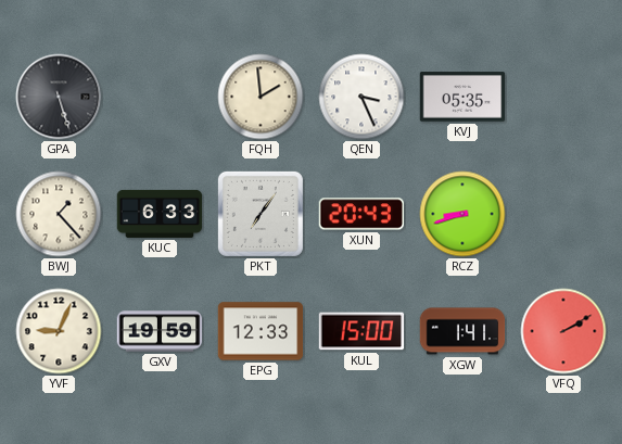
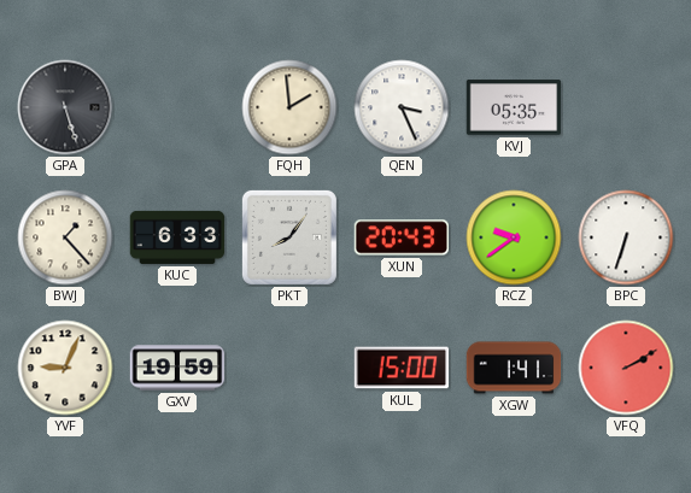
PKT: 7:06 -> 8:06 (289, 237)
RCZ: 8:42 -> 9:39 (514, 237)
BPC: none -> 6:33 (626, 237)
EPG: 12:33 -> none (261, 331)
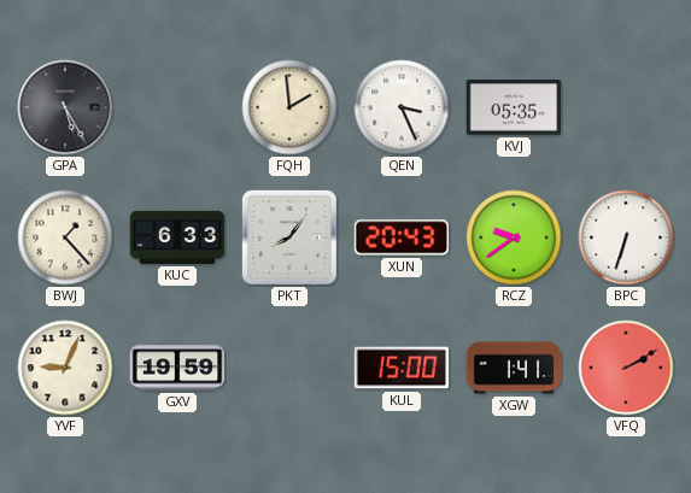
GPA: 5:27 -> 5:25 (65, 107)
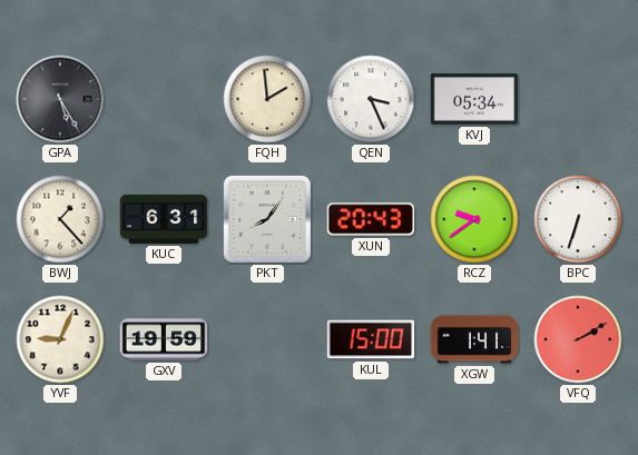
KVJ: 05:35 -> 05:34 (474, 99)
KUC: 6:33 -> 6:31 (164, 219)
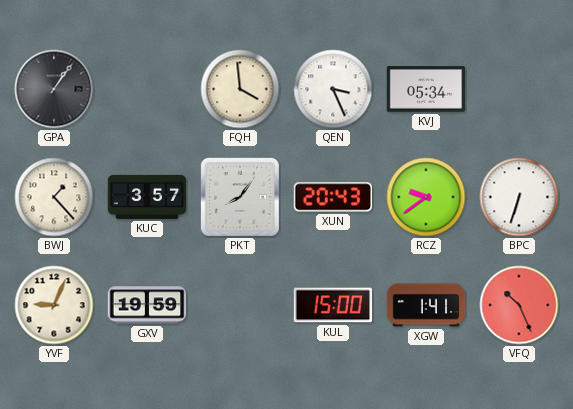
GPA: 5:25 -> 1:06 (54, 89)
FQH: 1:59 -> 3:59 (240, 89)
KUC: 6:31 -> 3:57 (147, 197)
VFQ: 2:10 -> 10:26 (519, 305)
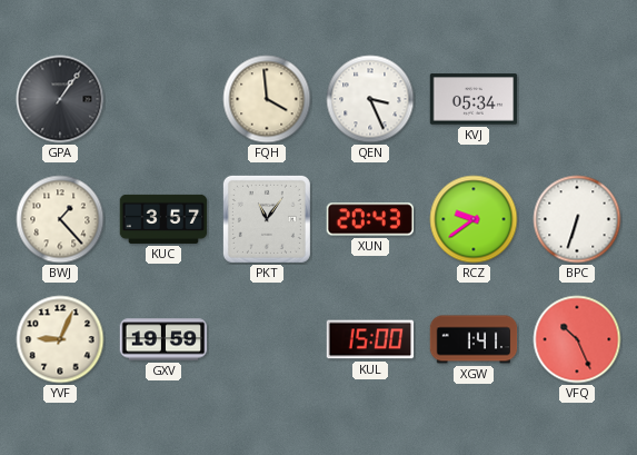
PKT: 8:06 -> 11:06 (267, 219)
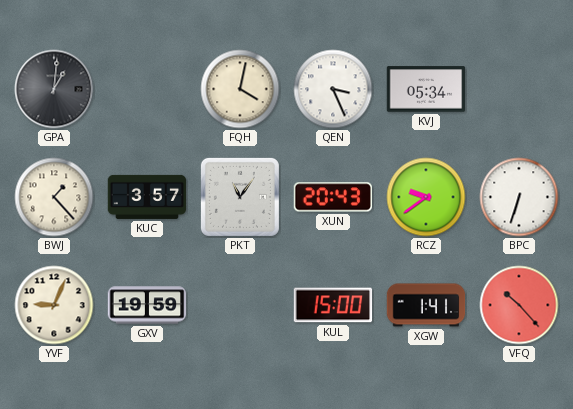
GPA: 1:06 -> 1:01 (54, 89)
FQH: 3:59 -> 4:02 (240, 89)
VFQ: 10:26 -> 10:23 (519, 305)
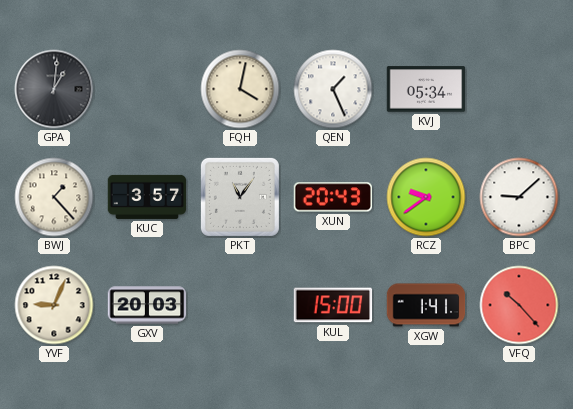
QEN: 3:26 -> 1:26 (333, 89)
BPC: 6:33 -> 9:08 (519, 197)
GXV: 19:59 -> 20:03 (147, 305)
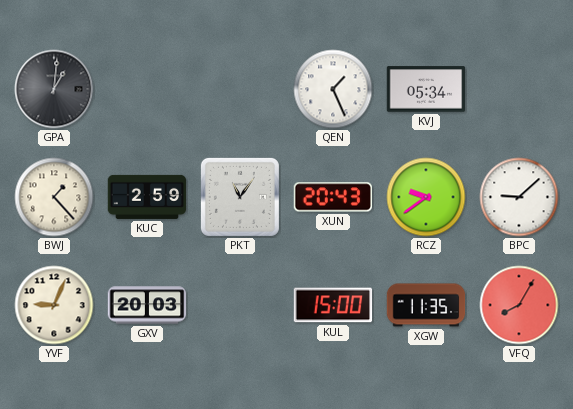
FQH: 4:02 -> none (240, 89)
KUC: 3:57 -> 2:59 (147, 197)
XGW: 1:41 -> 11:35 (426, 305)
VFQ: 10:23 -> 8:05 (519, 305)
